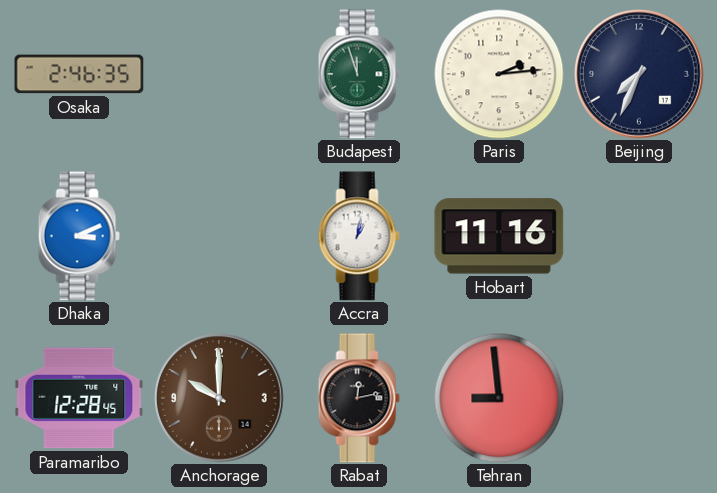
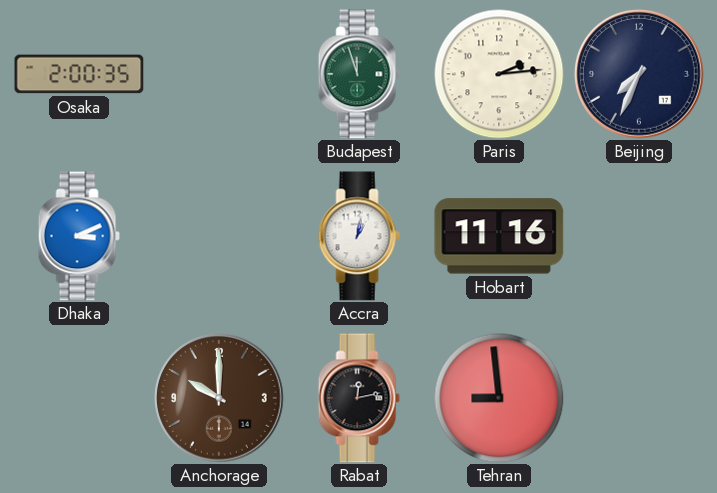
Osaka: 2:46 -> 2:00 (79, 74)
Paramaribo: 12:28 -> none (79, 398)
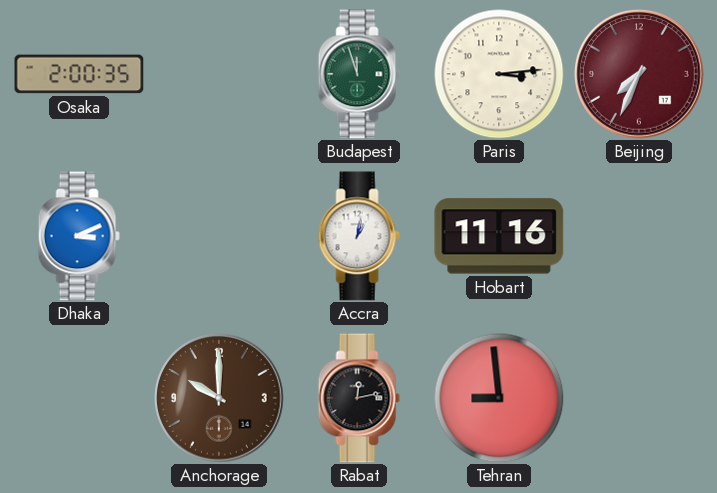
Paris: 2:14 -> 3:14 (499, 74)
Beijing dial: navy -> burgundy (639, 74)
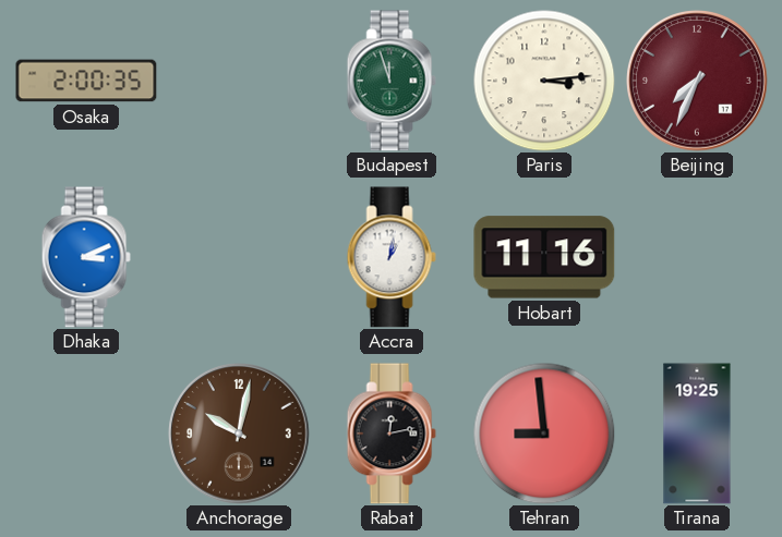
Anchorage: 10:00 -> 10:02 (239, 434)
Tirana: none -> 19:25 (697, 434)
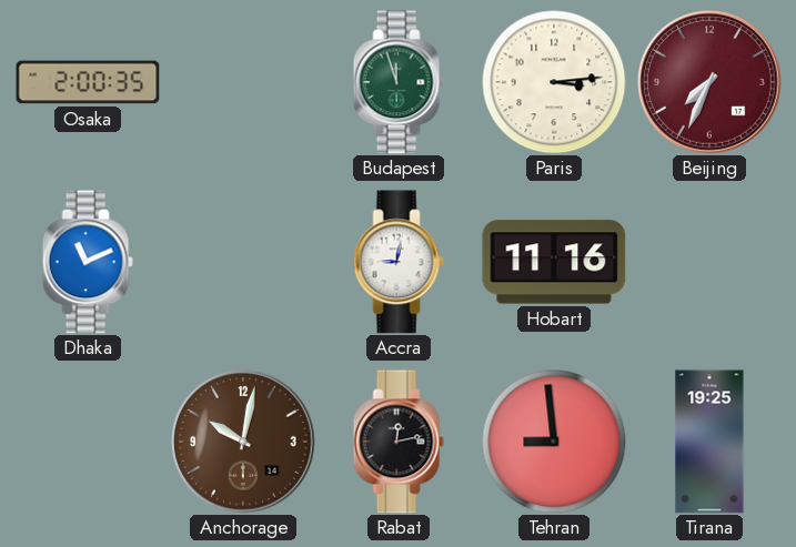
Dhaka: 3:11 -> 11:11 (88, 262)
Accra: 1:02 -> 9:02 (399, 262)
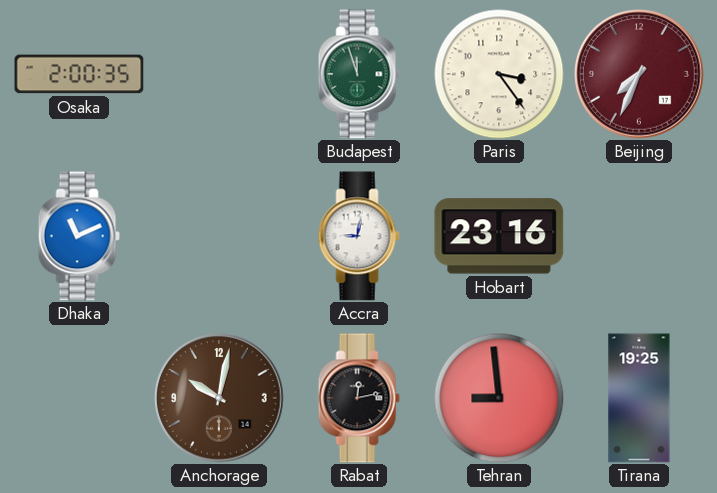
Paris: 3:14 -> 3:24 (499, 74)
Hobart: 11:16 -> 23:16 (499, 236)
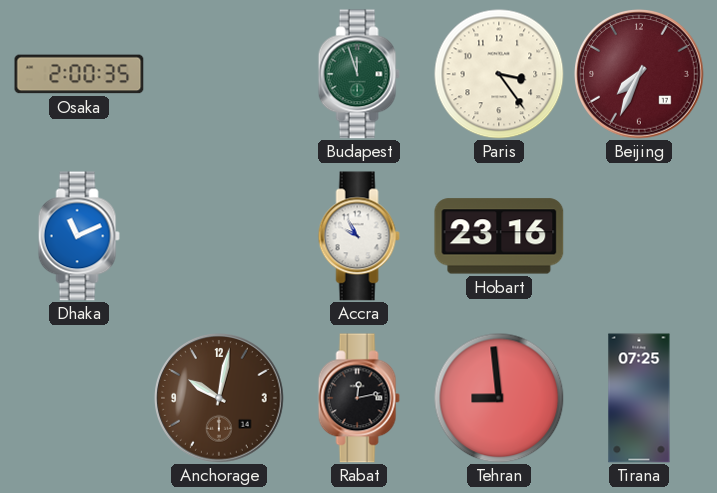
Accra: 9:02 -> 9:55 (359, 236)
Tirana: 19:25 -> 07:25 (639, 398)
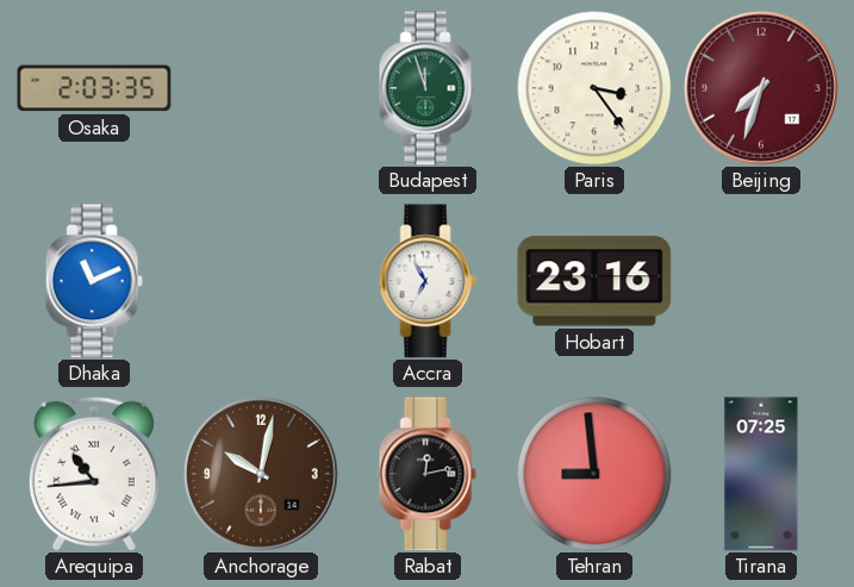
Osaka: 2:00 -> 2:03 (94, 88)
Beijing: 7:34 -> 7:33 (761, 88)
Accra: 9:55 -> 6:55 (428, 281)
Arequipa: none -> 10:44 (94, 474)
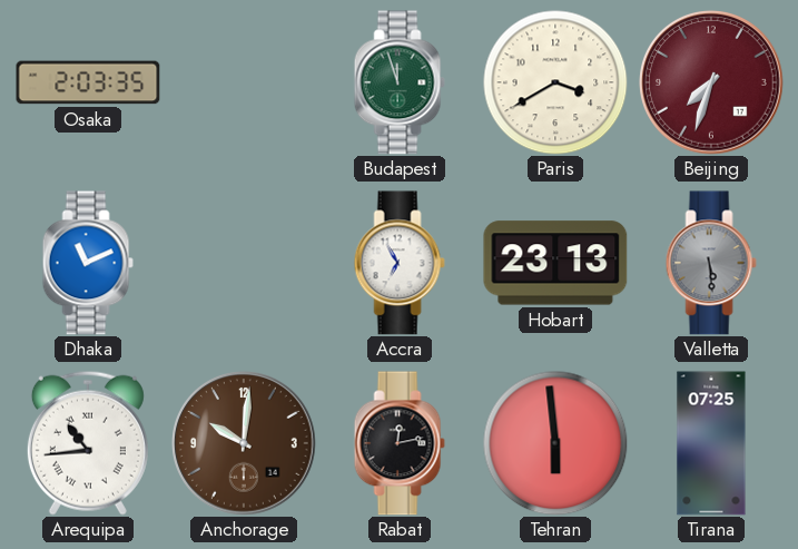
Paris: 3:24 -> 3:40 (555, 82)
Hobart: 23:16 -> 23:13 (555, 263)
Valletta: none -> 5:29 (711, 263)
Anchorage: 10:02 -> 10:01 (244, 443)
Tehran: 8:59 -> 5:59 (555, 443)
